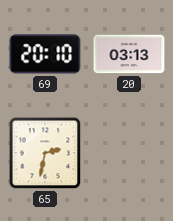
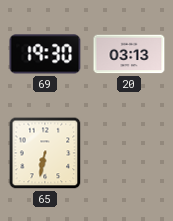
69: 20:10 -> 19:30 (45, 54)
65: 2:32 -> 6:32 (45, 153)
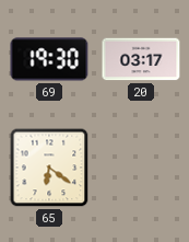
20: 03:13 -> 03:17 (141, 59)
65: 6:32 -> 6:21 (49, 168)
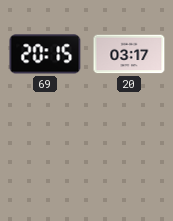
69: 19:30 -> 20:15 (45, 54)
65: 6:21 -> none (49, 168)
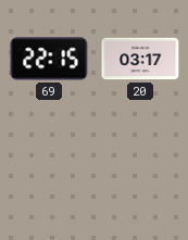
69: 20:15 -> 22:15 (49, 59)
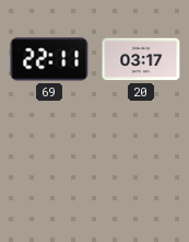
69: 22:15 -> 22:11 (49, 59)
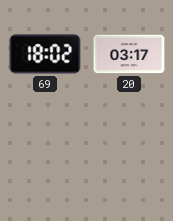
69: 22:11 -> 18:02 (45, 54)
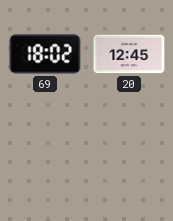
20: 03:17 -> 12:45 (129, 54)
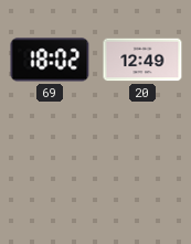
20: 12:45 -> 12:49 (142, 60)
